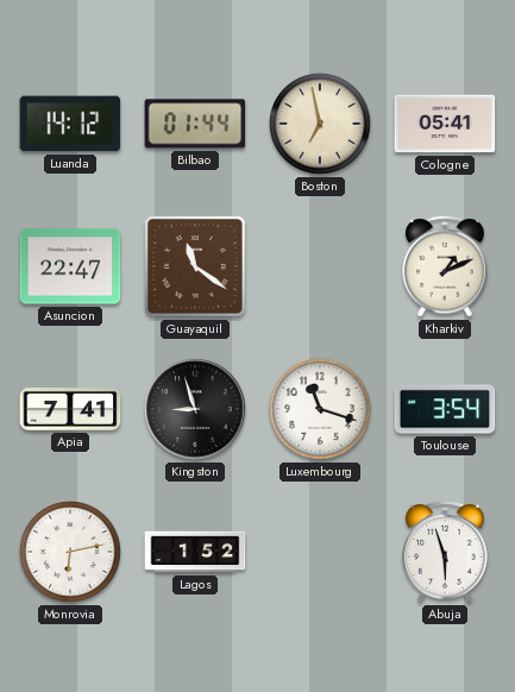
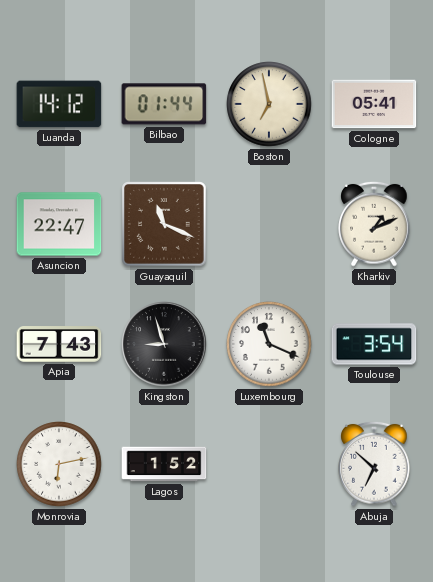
Guayaquil: 11:21 -> 11:19 (164, 224)
Apia: 7:41 -> 7:43 (59, 345)
Luxembourg: 11:18 -> 11:19 (269, 344)
Abuja: 5:57 -> 6:52 (374, 464)
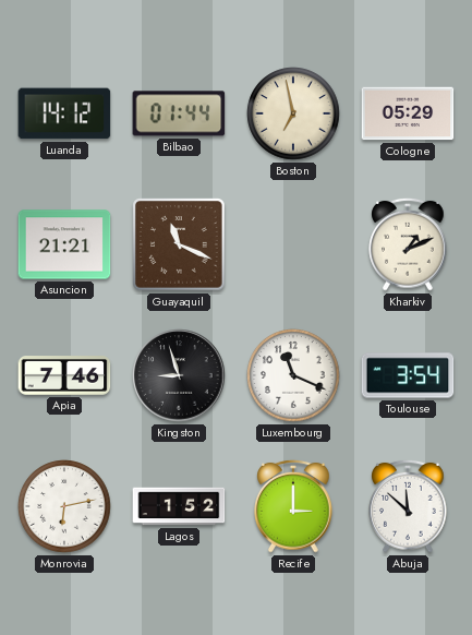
Cologne: 05:41 -> 05:29 (408, 113)
Asuncion: 22:47 -> 21:21 (64, 244)
Apia: 7:43 -> 7:46 (64, 376)
Recife: none -> 3:00 (293, 506)
Abuja: 6:52 -> 11:52 (408, 506)
